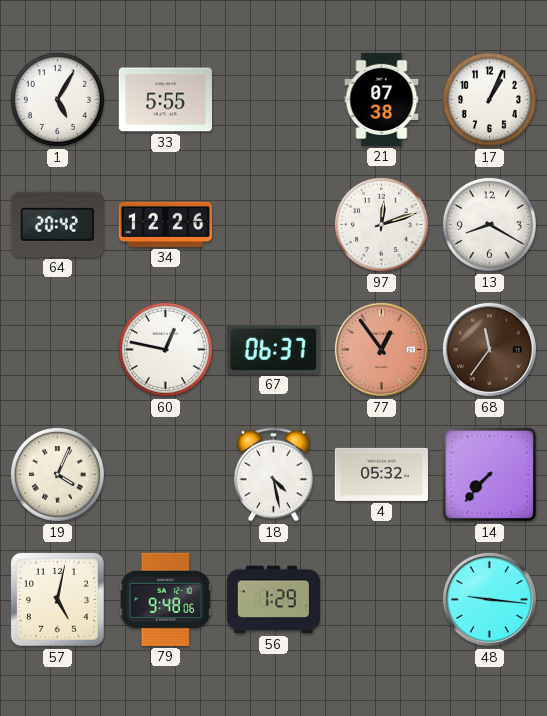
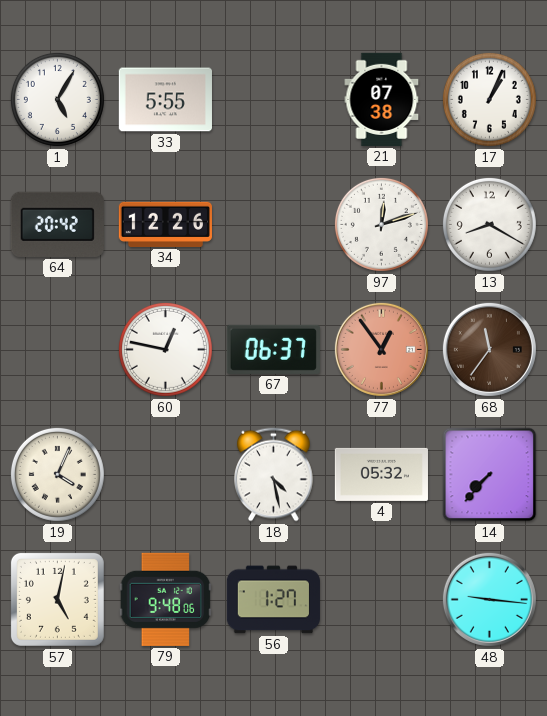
56: 1:29 -> 1:27 (273, 600)
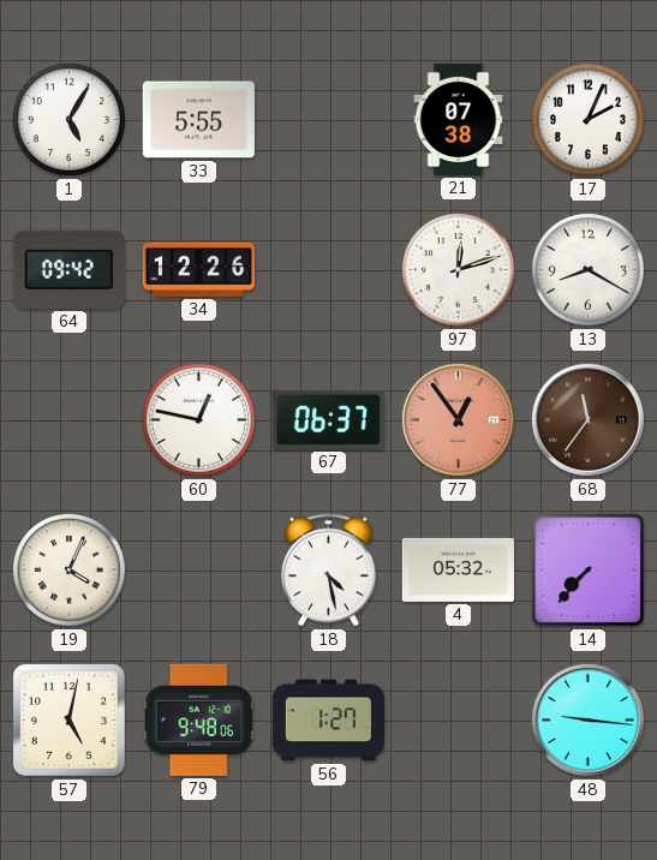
17: 1:04 -> 2:04 (587, 119)
64: 20:42 -> 09:42 (68, 269)
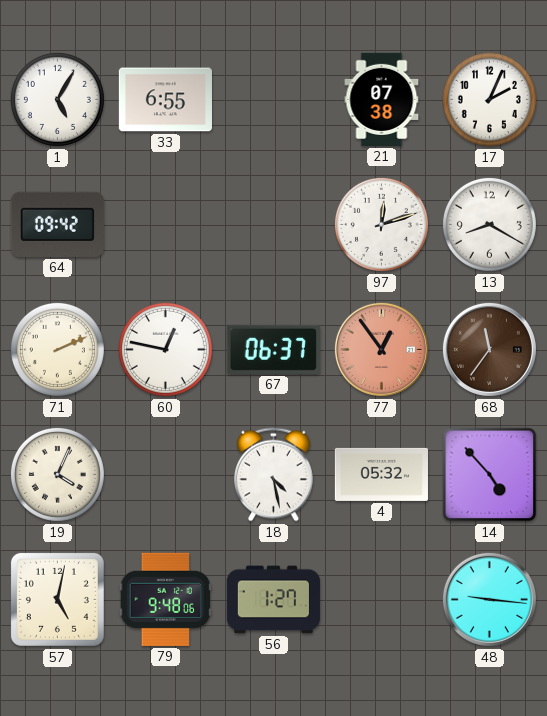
33: 5:55 -> 6:55 (165, 100)
34: 12:26 -> none (198, 269)
71: none -> 2:11 (57, 349)
14: 7:37 -> 4:53 (490, 475)
